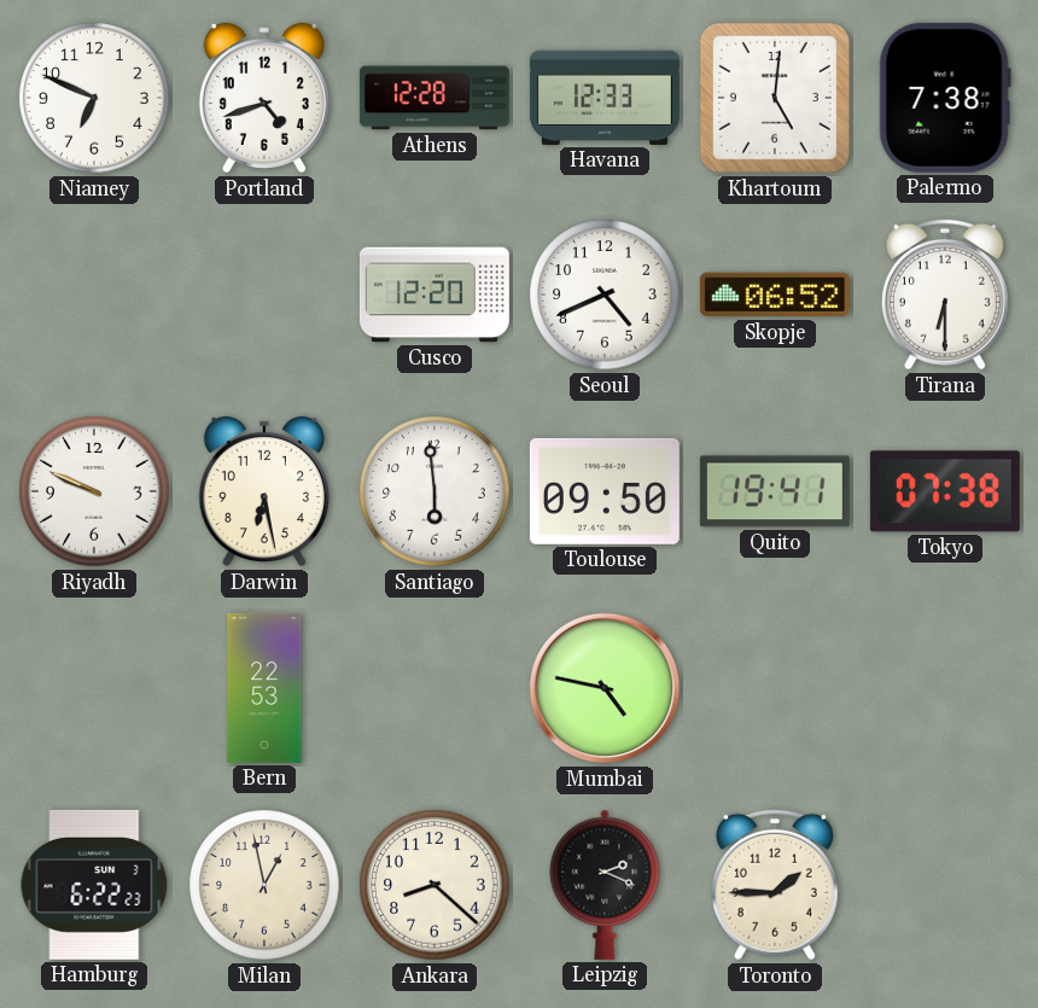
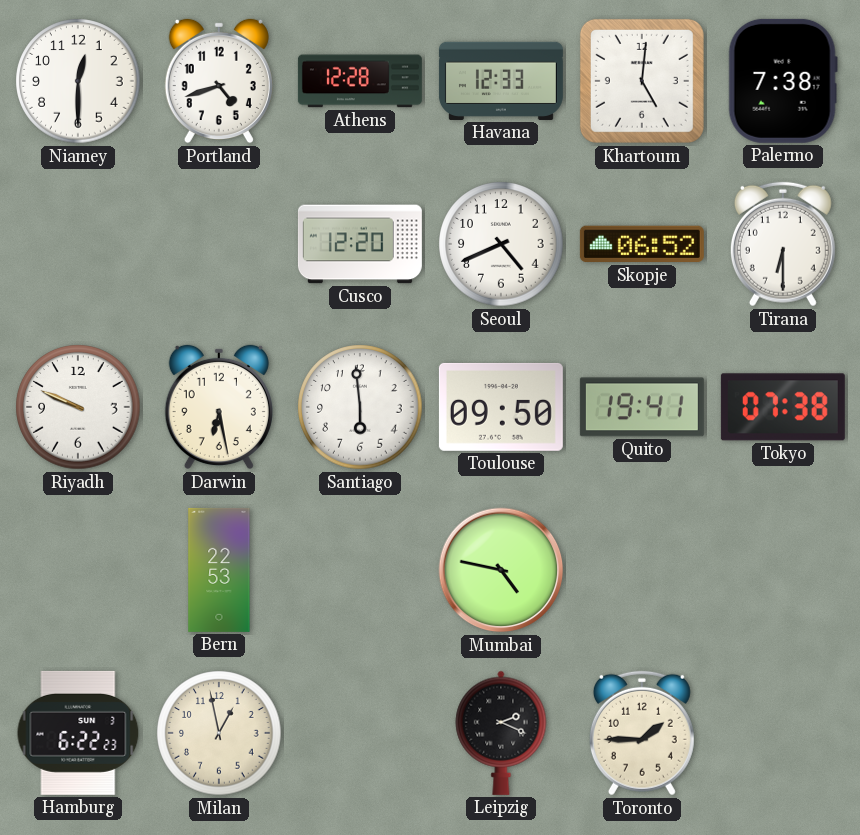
Niamey: 6:49 -> 12:30 (78, 81)
Ankara: 8:22 -> none (435, 885)
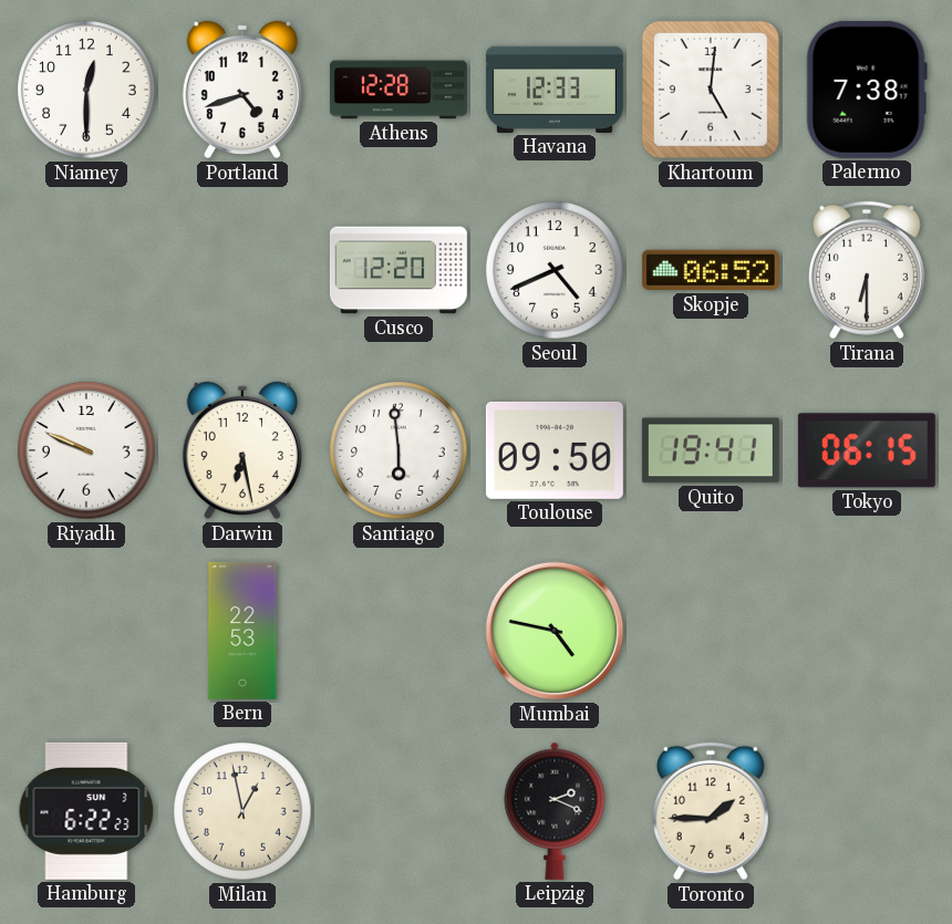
Tokyo: 07:38 -> 06:15 (867, 450)
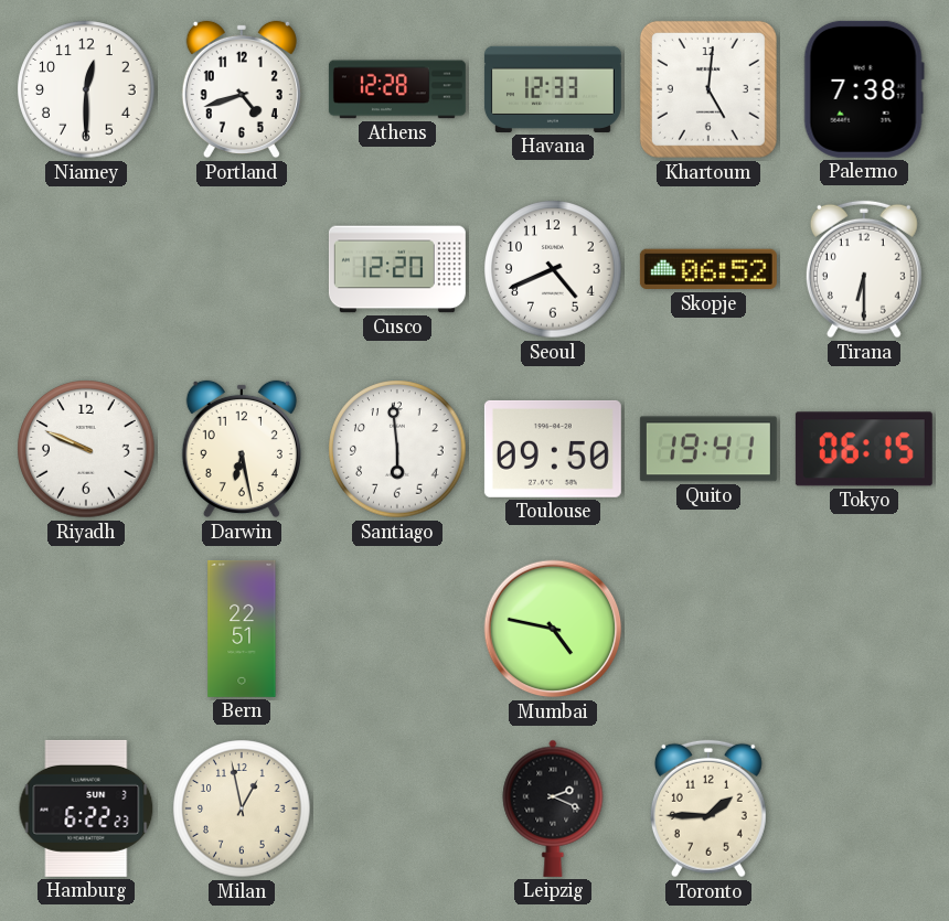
Bern: 22:53 -> 22:51 (242, 629)
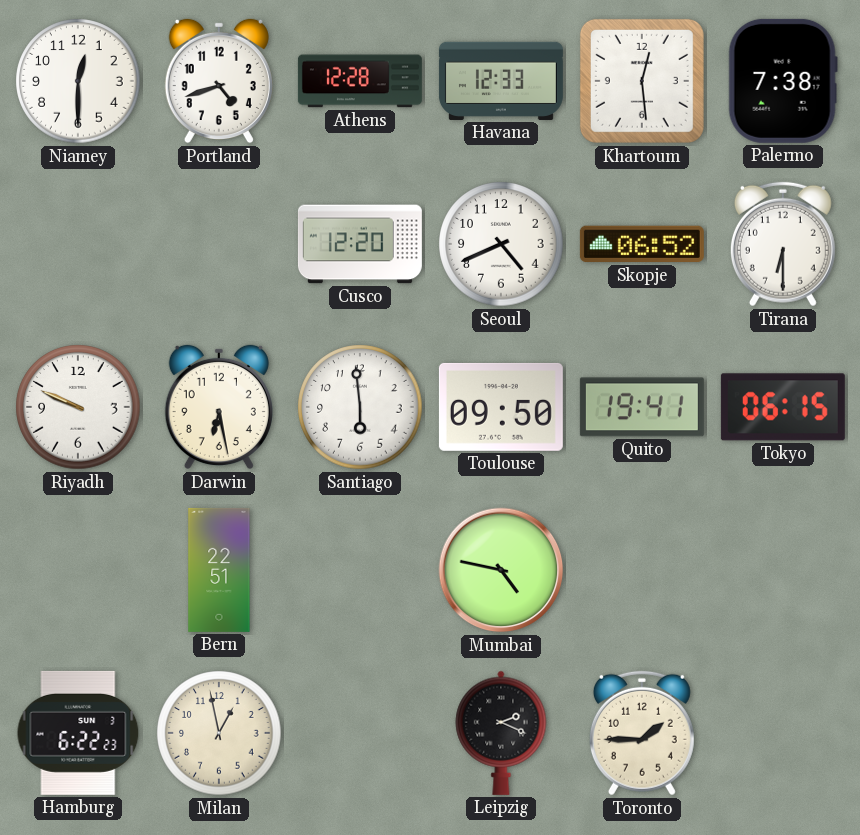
Khartoum: 5:01 -> 12:29 (642, 81)
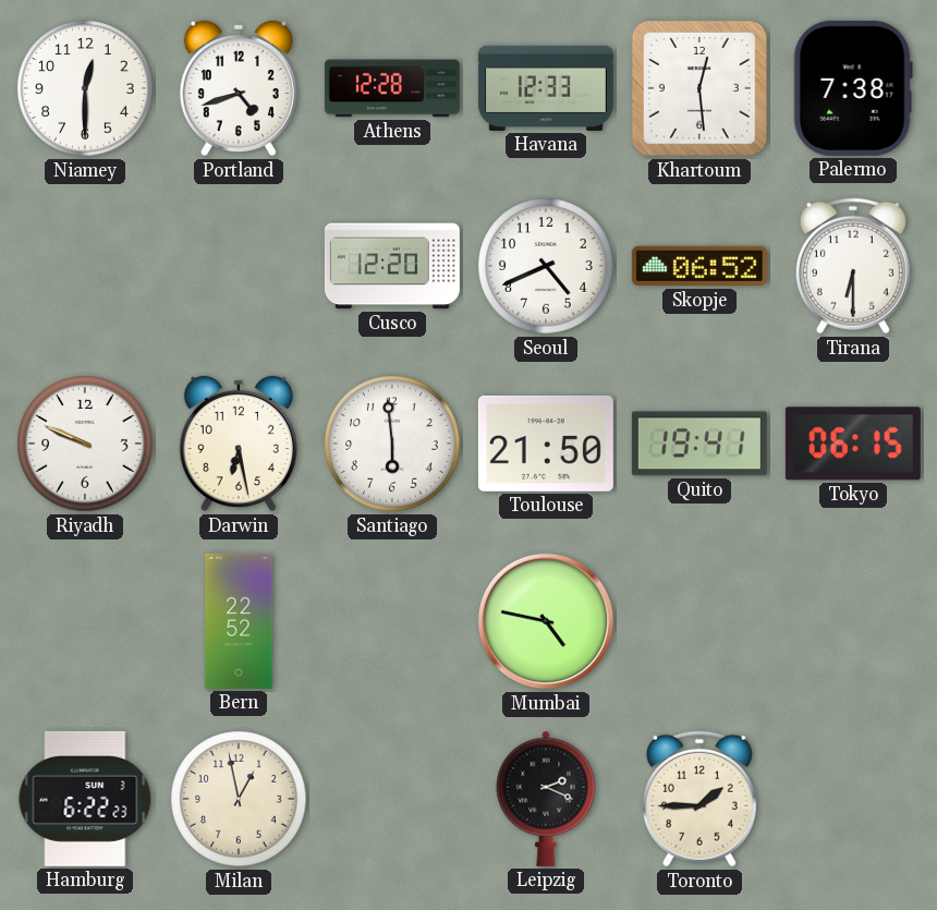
Toulouse: 09:50 -> 21:50 (546, 444)
Bern: 22:51 -> 22:52 (239, 621)
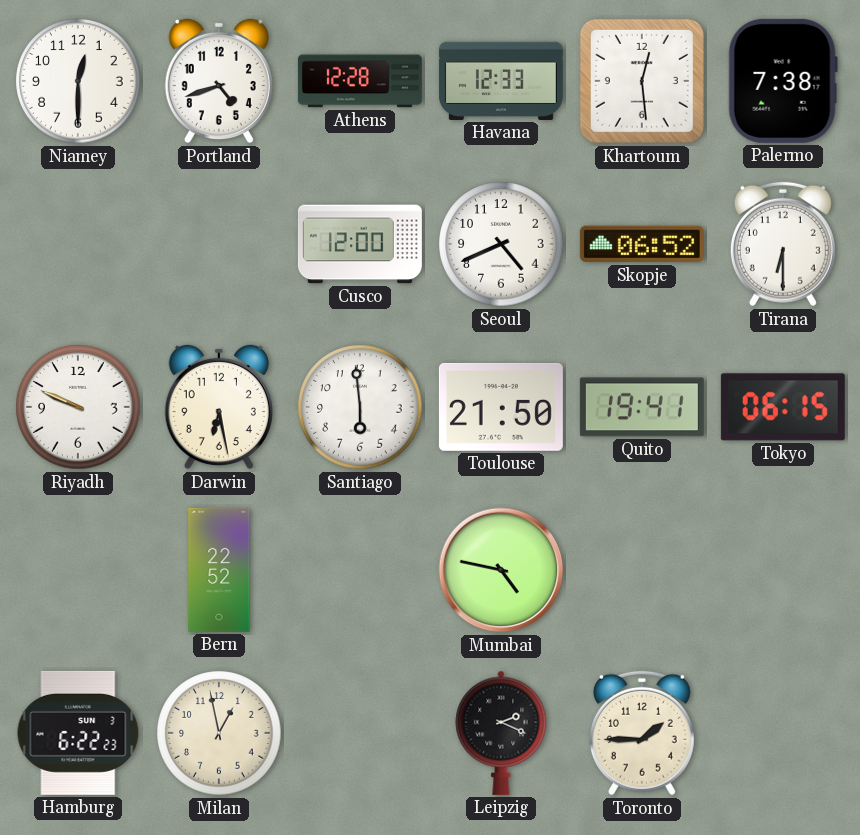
Cusco: 12:20 -> 12:00 (360, 244)
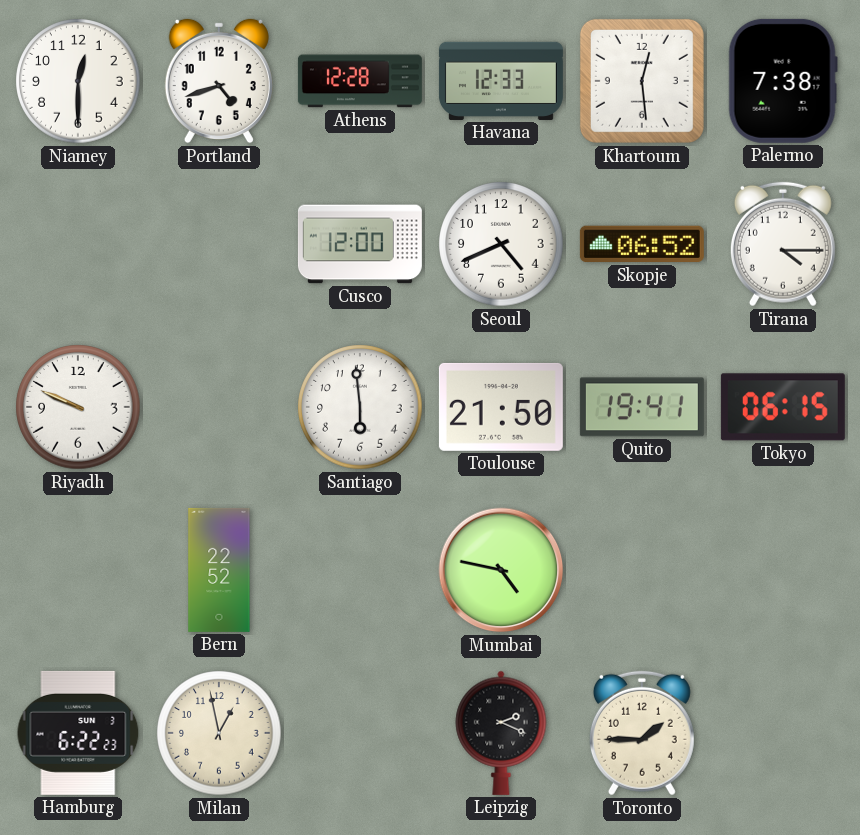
Tirana: 6:30 -> 4:15 (783, 244)
Darwin: 6:28 -> none (219, 407)
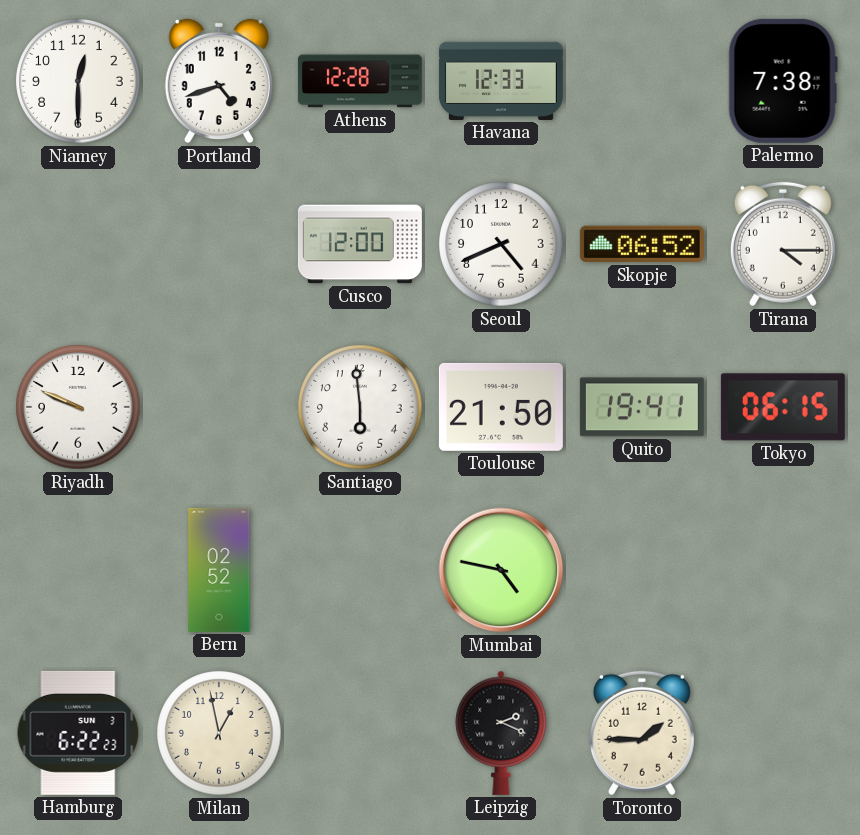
Khartoum: 12:29 -> none (642, 81)
Bern: 22:52 -> 02:52 (219, 570)
